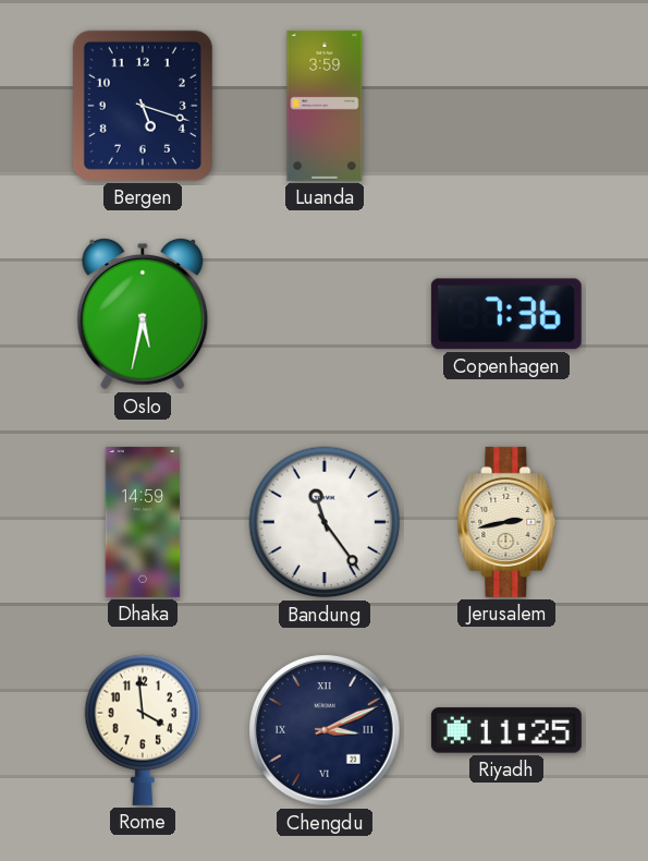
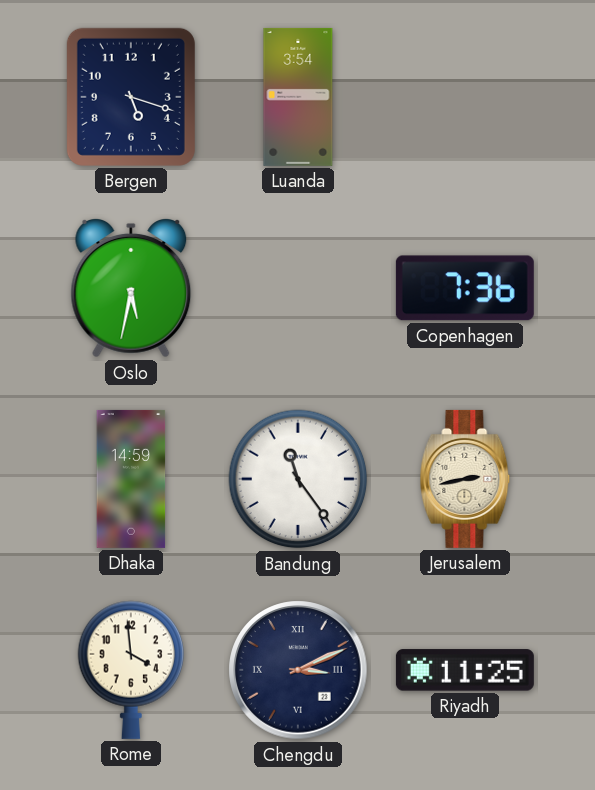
Luanda: 3:59 -> 3:54 (298, 97)
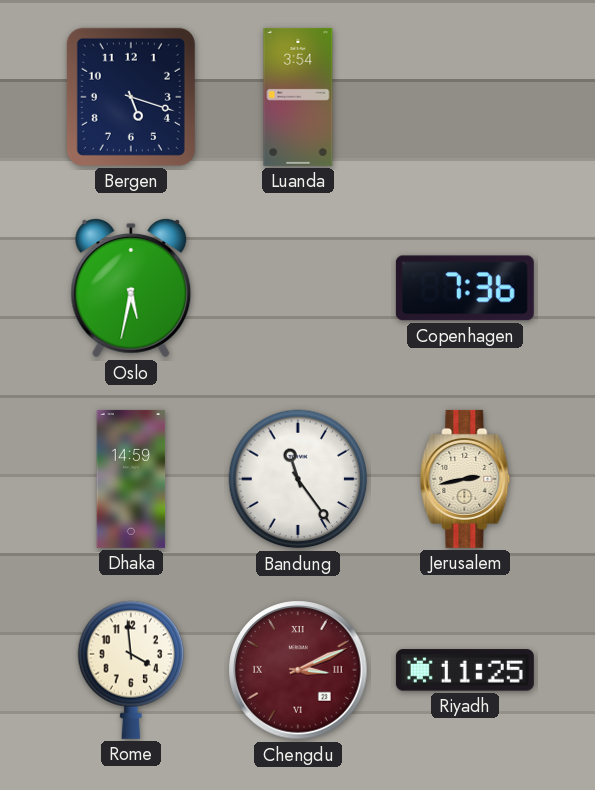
Chengdu dial: navy -> burgundy (298, 670)
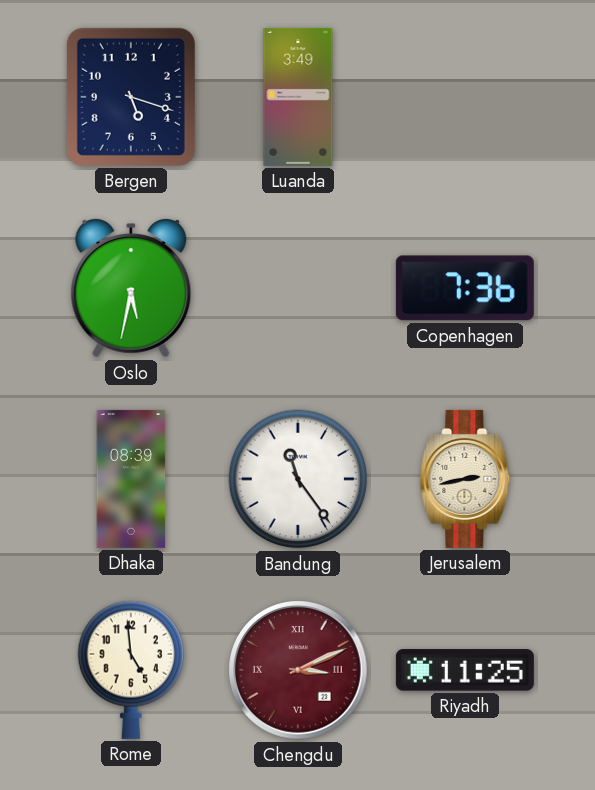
Luanda: 3:54 -> 3:49 (298, 97)
Dhaka: 14:59 -> 08:39 (131, 479)
Rome: 3:59 -> 4:59 (131, 670)
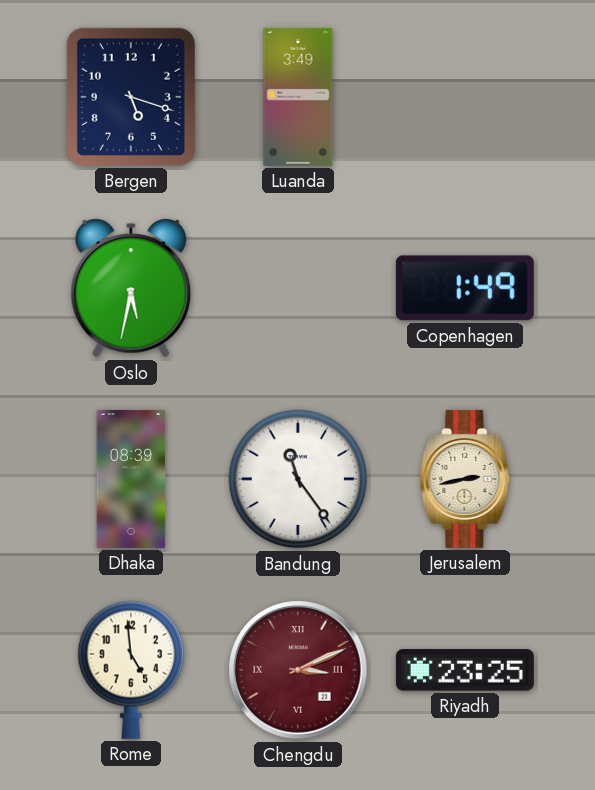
Copenhagen: 7:36 -> 1:49 (465, 288)
Riyadh: 11:25 -> 23:25 (465, 670)
